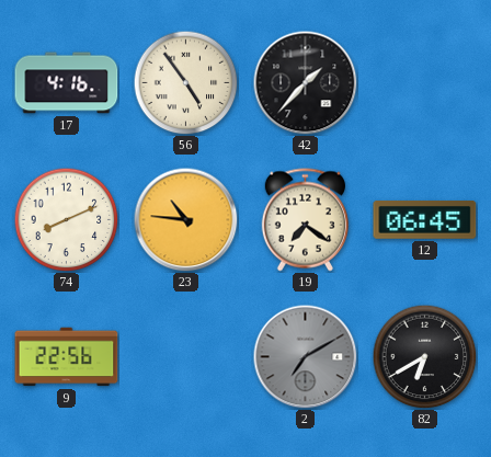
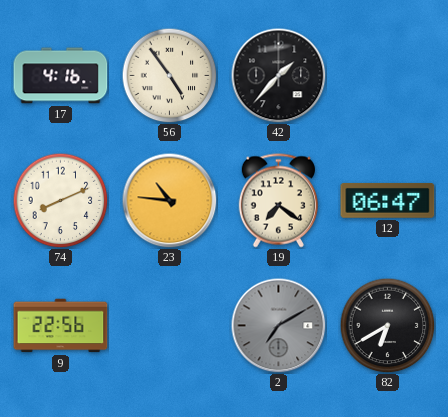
12: 06:45 -> 06:47 (388, 201)
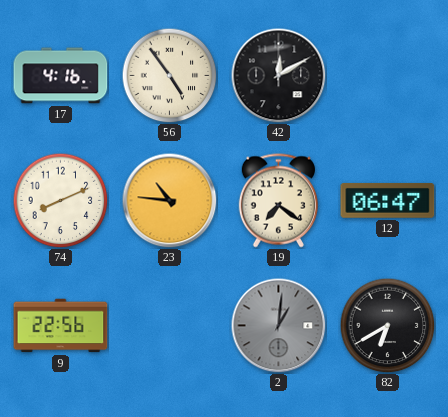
42: 1:37 -> 12:10 (278, 75)
2: 7:10 -> 1:01 (278, 325)
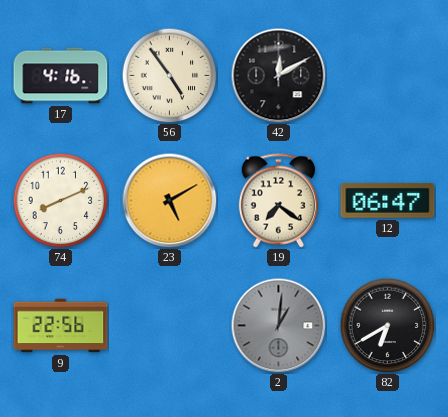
23: 10:46 -> 5:10 (169, 200)
